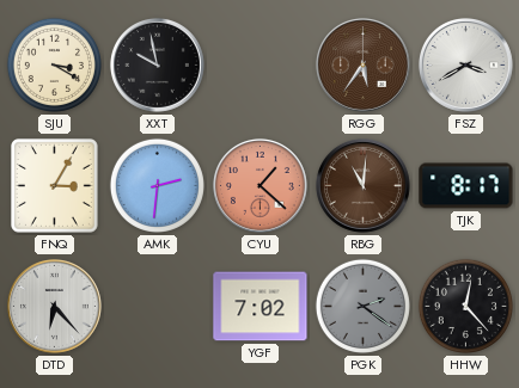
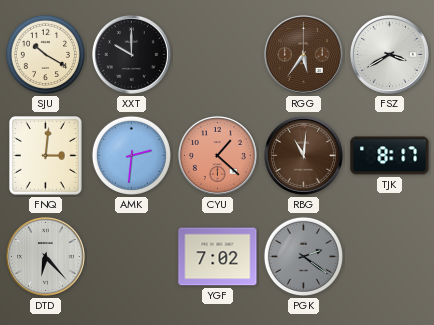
SJU: 3:20 -> 10:20 (45, 54)
XXT: 9:58 -> 10:00 (131, 54)
FNQ: 3:05 -> 3:01 (46, 156)
HHW: 12:23 -> none (465, 306)
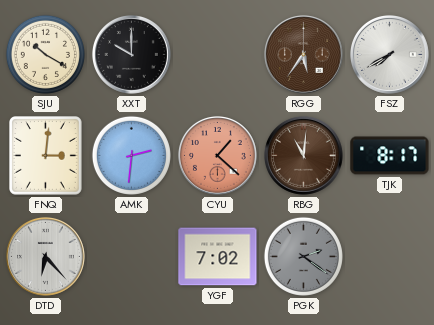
FSZ: 3:40 -> 7:40 (389, 54)
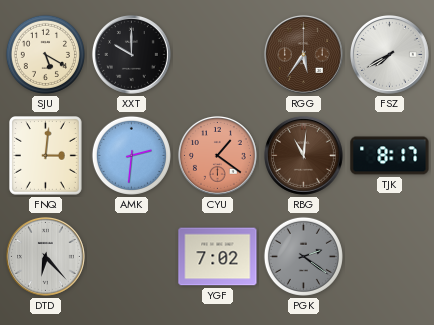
SJU: 10:20 -> 5:20 (45, 54)
CYU: 1:22 -> 1:21 (217, 155)
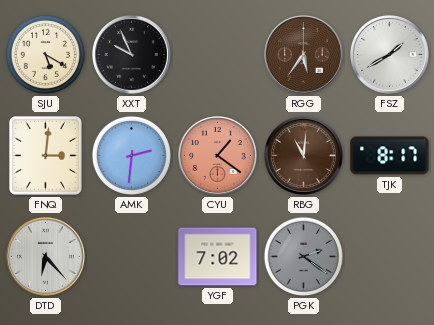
XXT: 10:00 -> 9:56 (131, 54)
FSZ: 7:40 -> 1:40 (389, 54)
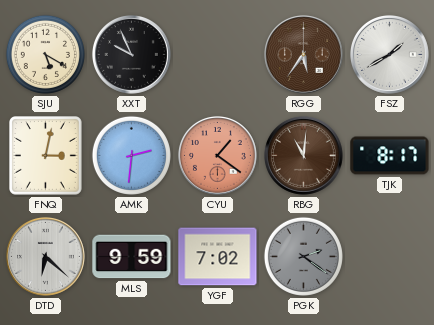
FNQ: 3:01 -> 3:02 (46, 156)
DTD: 6:23 -> 6:22 (45, 256)
MLS: none -> 9:59 (132, 257)
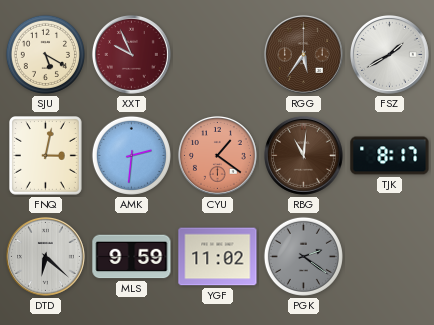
XXT dial: black -> burgundy (131, 54)
YGF: 7:02 -> 11:02 (218, 257)
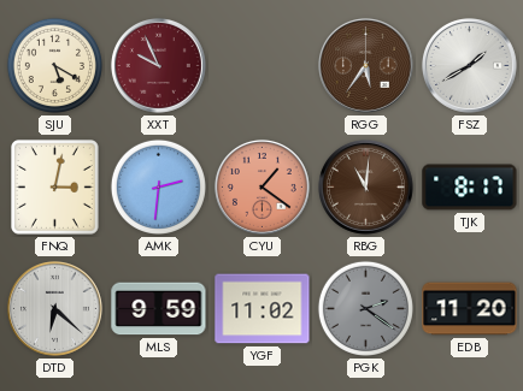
EDB: none -> 11:20 (470, 309)
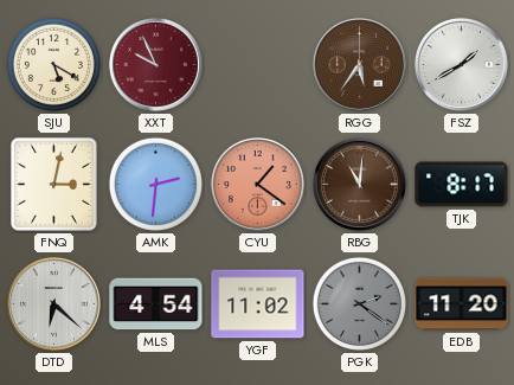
MLS: 9:59 -> 4:54 (156, 304)
